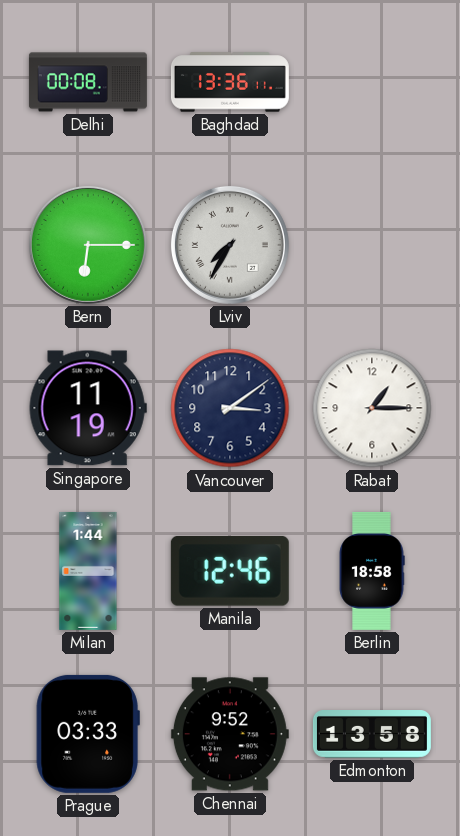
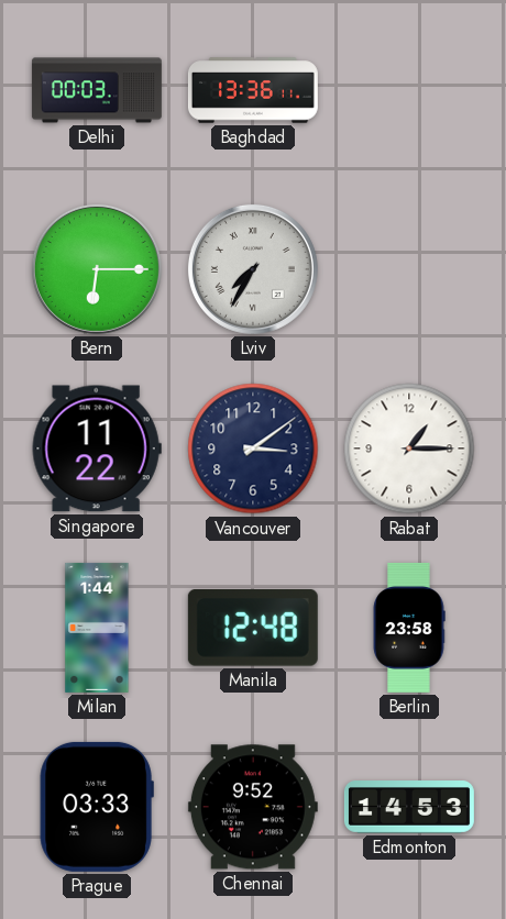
Delhi: 00:08 -> 00:03 (97, 90)
Singapore: 11:19 -> 11:22 (97, 449)
Manila: 12:46 -> 12:48 (253, 628)
Berlin: 18:58 -> 23:58 (409, 628)
Edmonton: 13:58 -> 14:53 (409, 808)
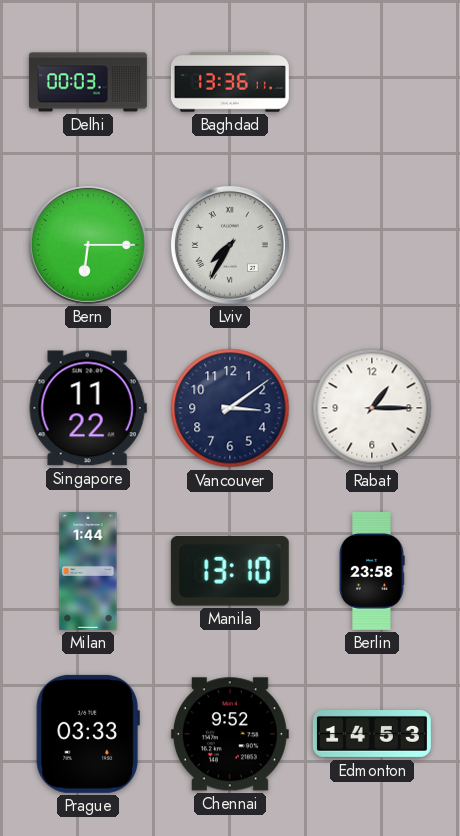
Manila: 12:48 -> 13:10 (230, 571)
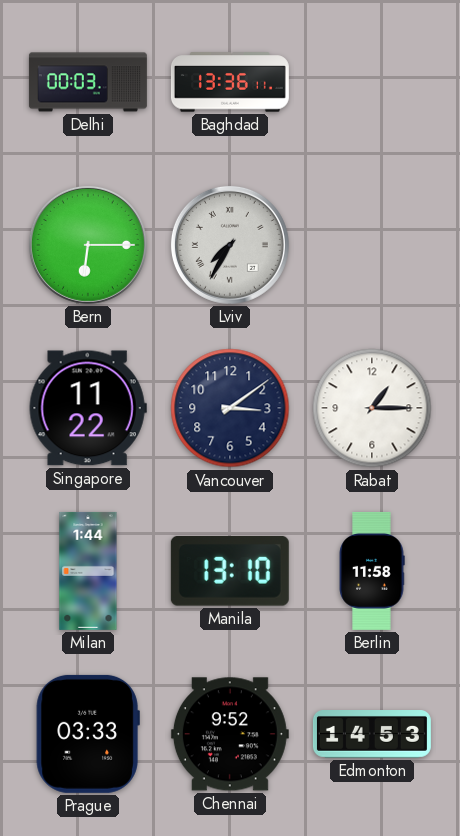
Berlin: 23:58 -> 11:58 (372, 571)
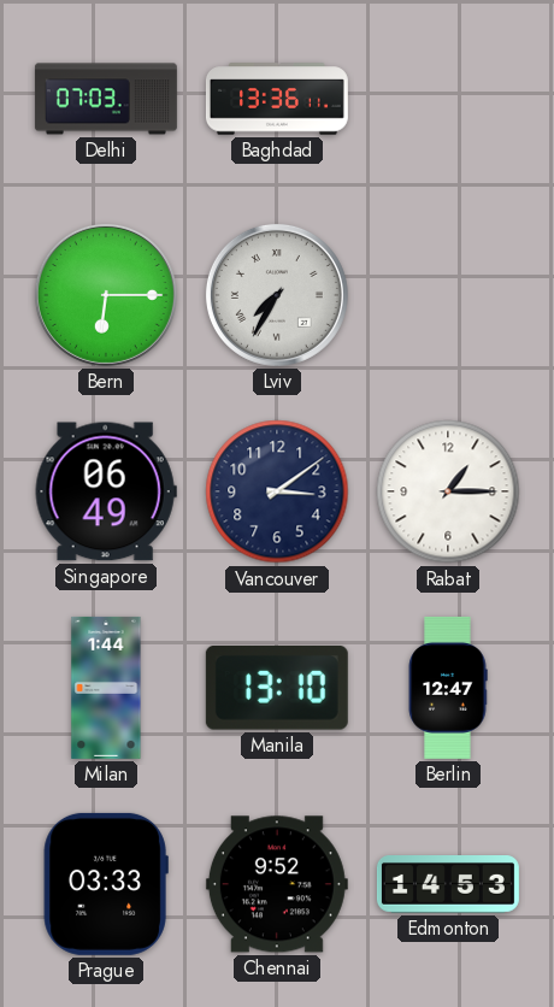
Delhi: 00:03 -> 07:03 (106, 99)
Singapore: 11:22 -> 06:49 (106, 491)
Berlin: 11:58 -> 12:47 (448, 688)
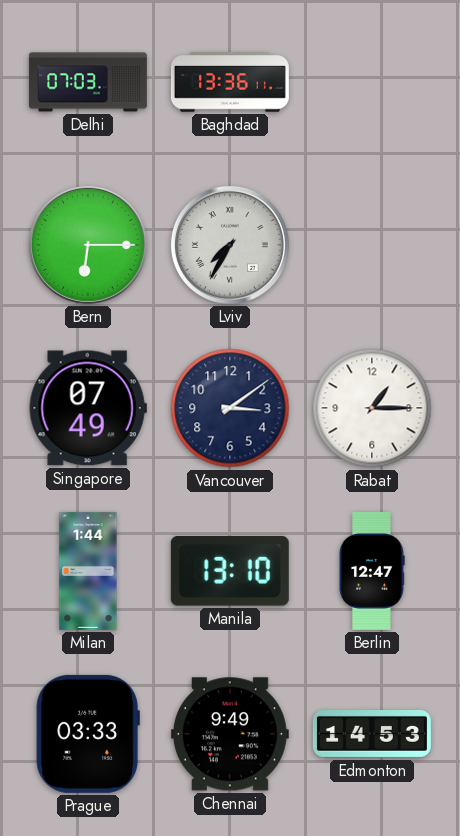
Singapore: 06:49 -> 07:49 (88, 408)
Chennai: 9:52 -> 9:49 (230, 734)
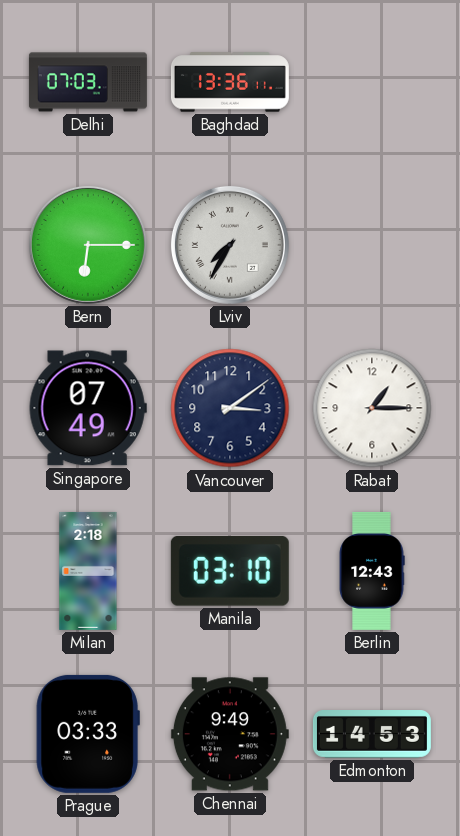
Milan: 1:44 -> 2:18 (88, 571)
Manila: 13:10 -> 03:10 (230, 571)
Berlin: 12:47 -> 12:43 (372, 571)
